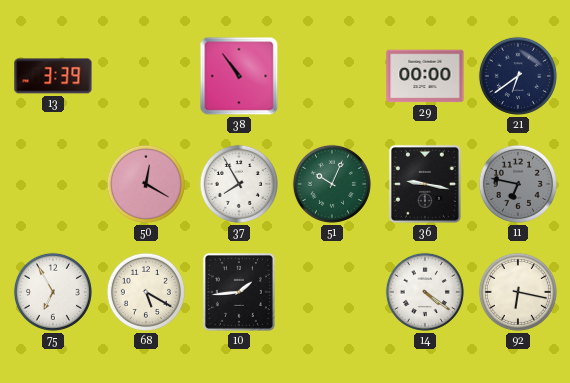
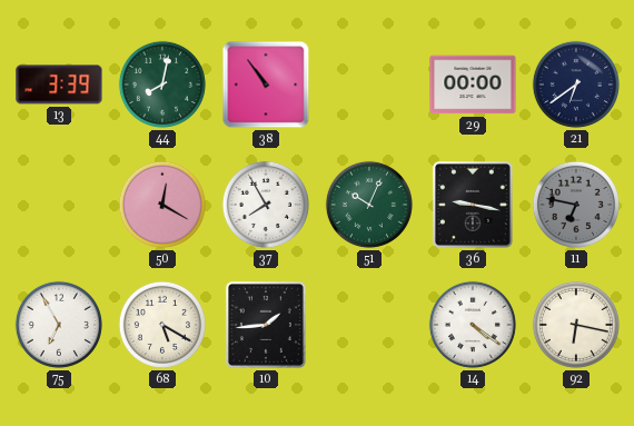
44: none -> 8:02 (162, 85)
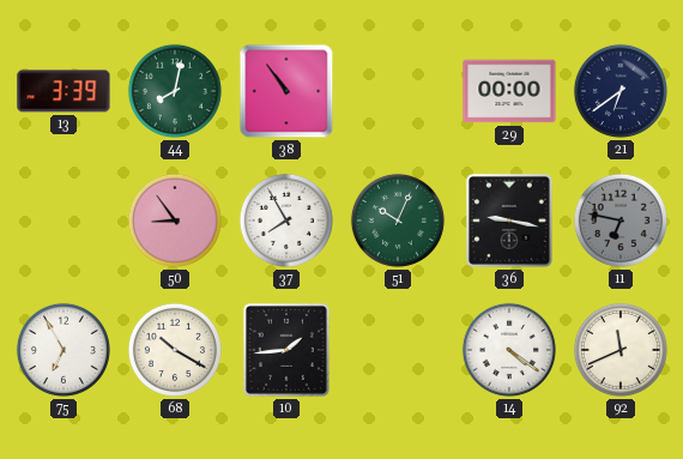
50: 12:20 -> 8:54 (175, 221)
68: 5:20 -> 10:20 (175, 350)
92: 6:17 -> 11:41 (621, 350)
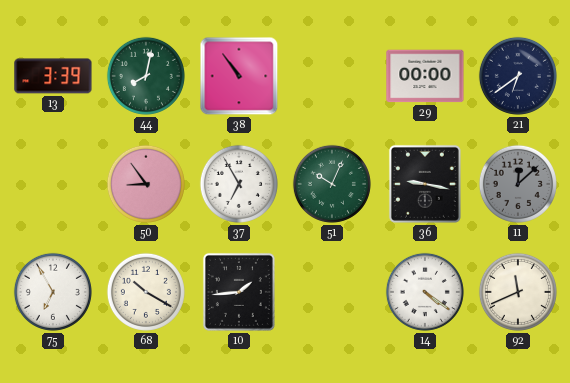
37: 7:55 -> 6:55 (239, 184)
11: 6:47 -> 12:08 (518, 184)
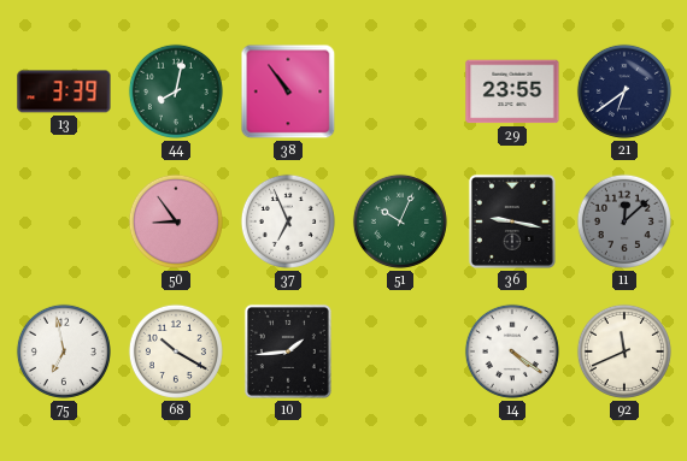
29: 00:00 -> 23:55 (512, 91)
37: 6:55 -> 6:56 (288, 221)
75: 6:55 -> 6:58 (64, 351)
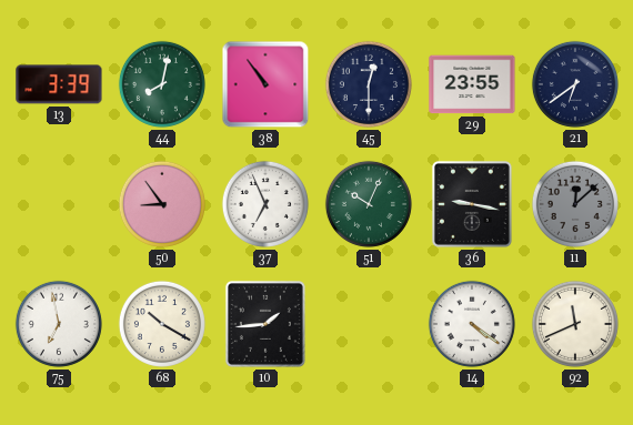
45: none -> 12:30 (369, 84)
